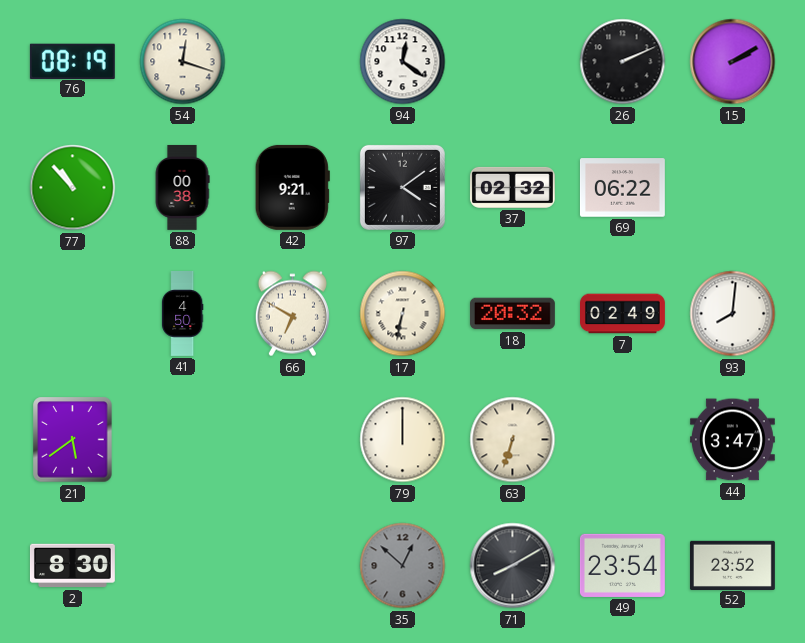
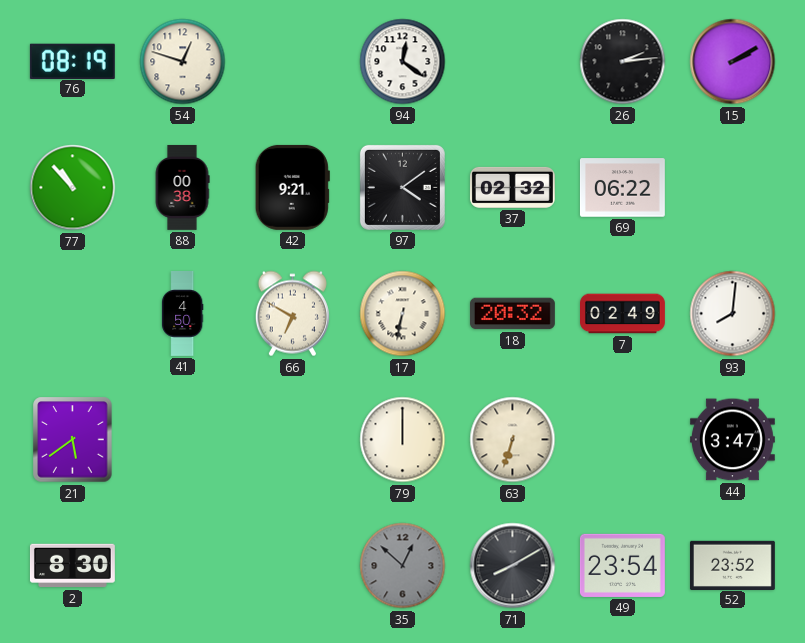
54: 12:18 -> 12:48 (183, 62)
26: 2:11 -> 2:14 (623, 62)
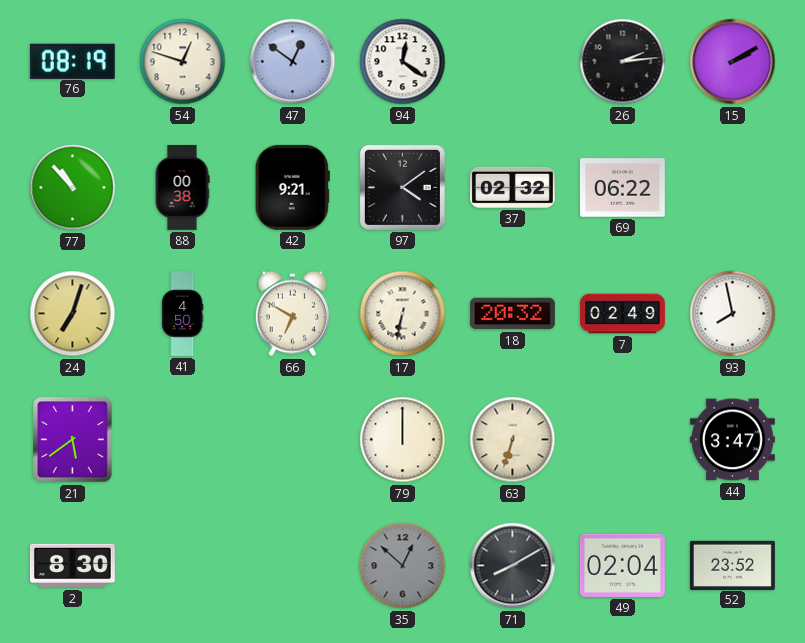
47: none -> 12:51 (293, 62)
24: none -> 7:03 (73, 314)
93: 8:01 -> 7:58 (733, 314)
49: 23:54 -> 02:04 (622, 565)
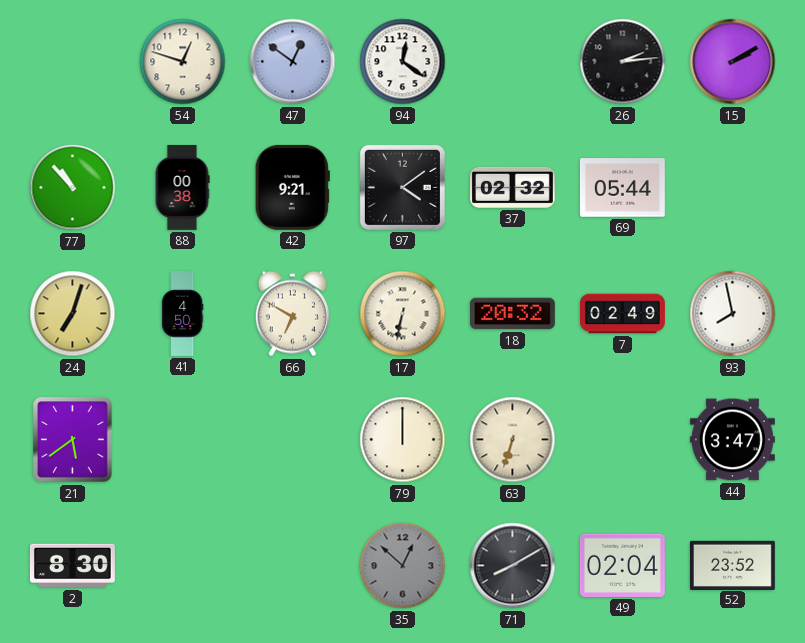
76: 08:19 -> none (72, 61)
69: 06:22 -> 05:44 (622, 188)
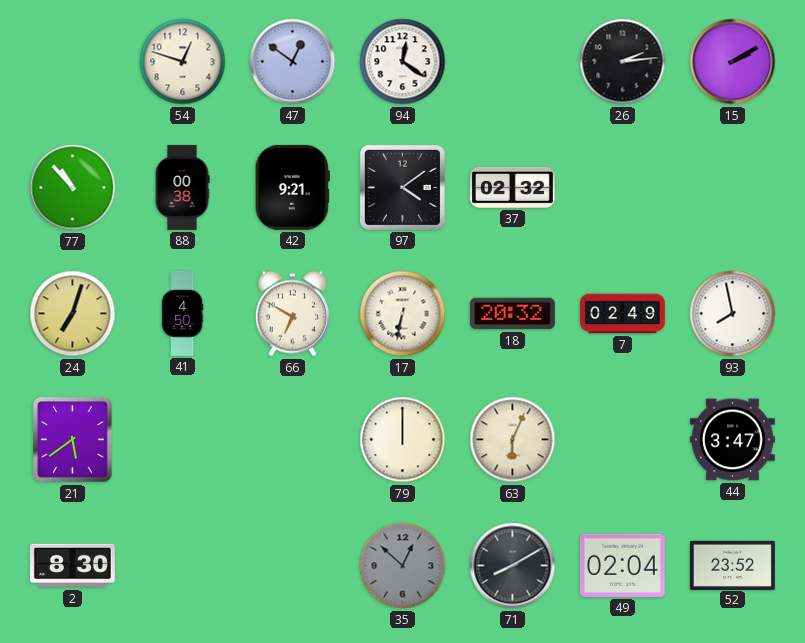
69: 05:44 -> none (622, 188)
63: 6:33 -> 6:04 (513, 440)
